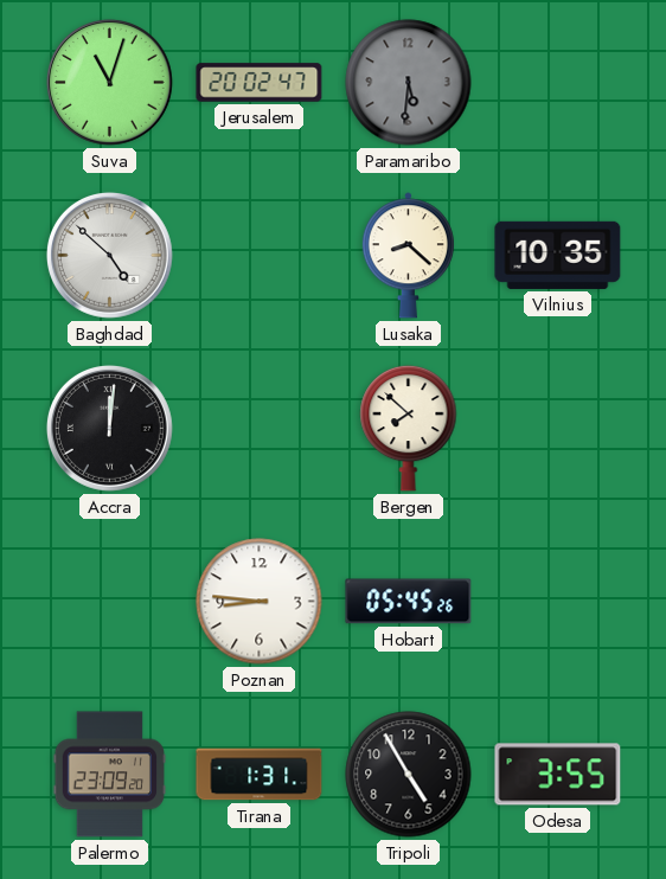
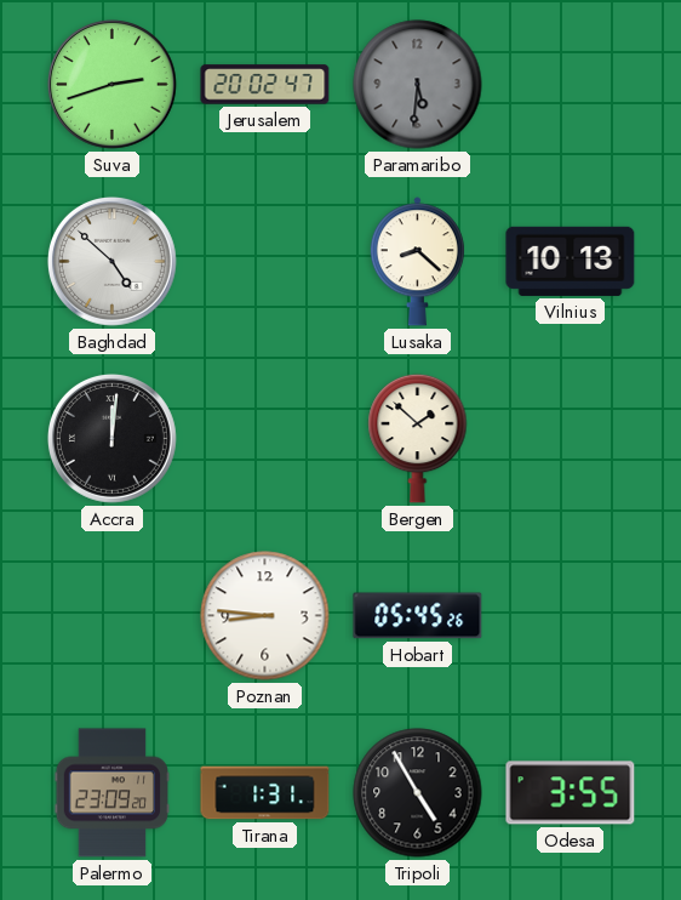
Suva: 11:03 -> 2:42 (111, 84)
Vilnius: 10:35 -> 10:13 (571, 261)
Bergen: 7:52 -> 1:52 (418, 438)
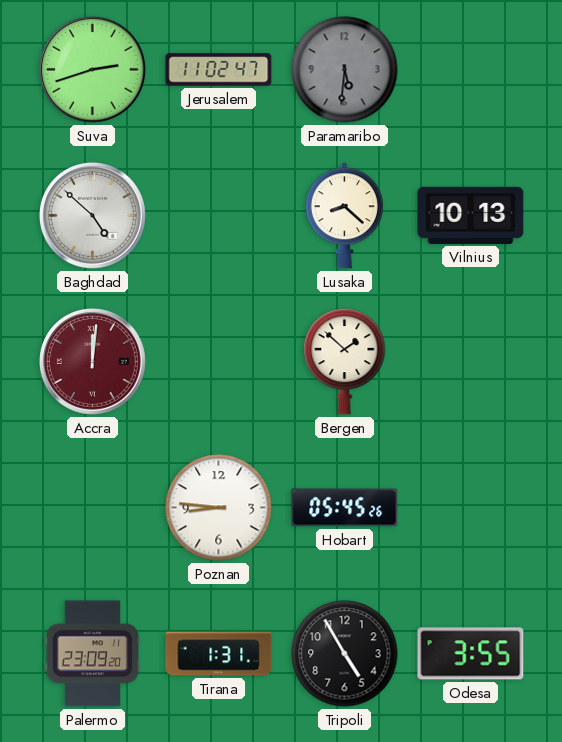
Jerusalem: 20:02 -> 11:02 (219, 70)
Accra dial: black -> burgundy (92, 361)
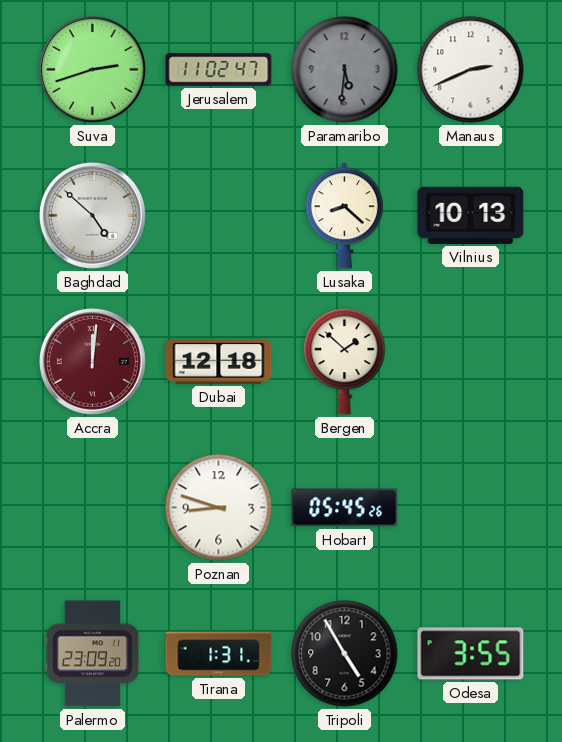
Manaus: none -> 2:41 (471, 70)
Dubai: none -> 12:18 (219, 361)
Poznan: 8:46 -> 8:48 (219, 508)
